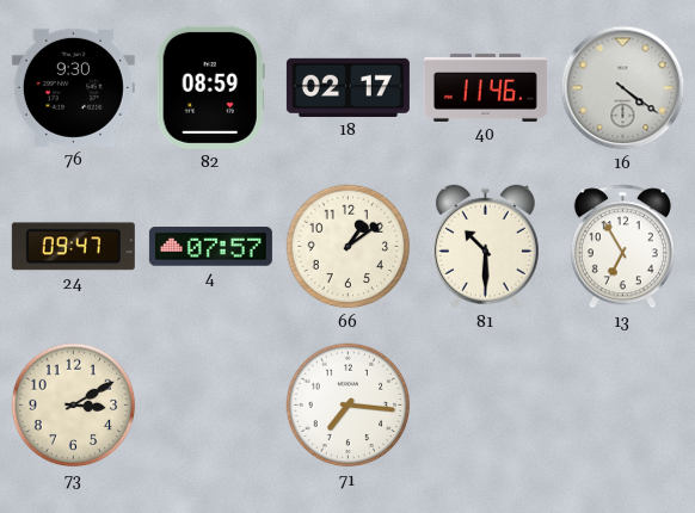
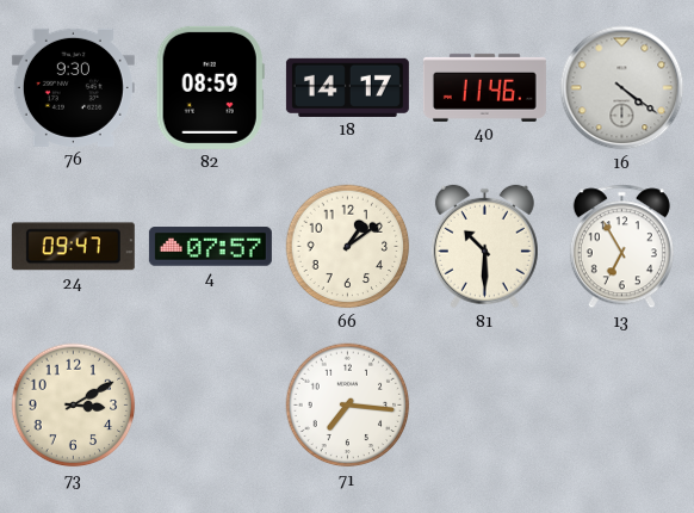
18: 02:17 -> 14:17 (347, 87)
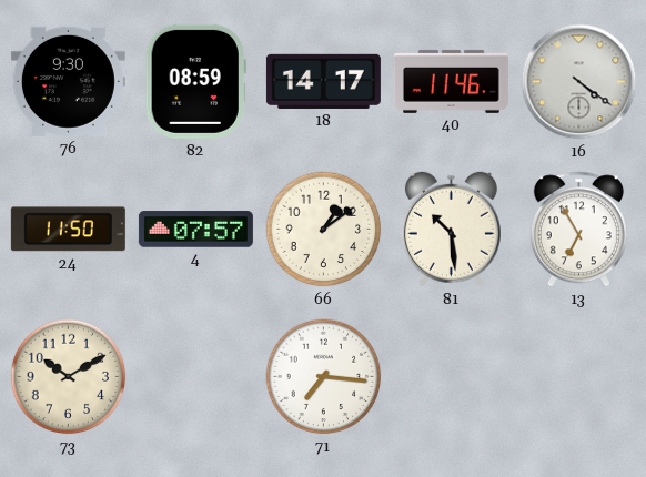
24: 09:47 -> 11:50 (68, 230)
81: 10:30 -> 10:29 (451, 230)
73: 3:10 -> 10:10 (69, 377)
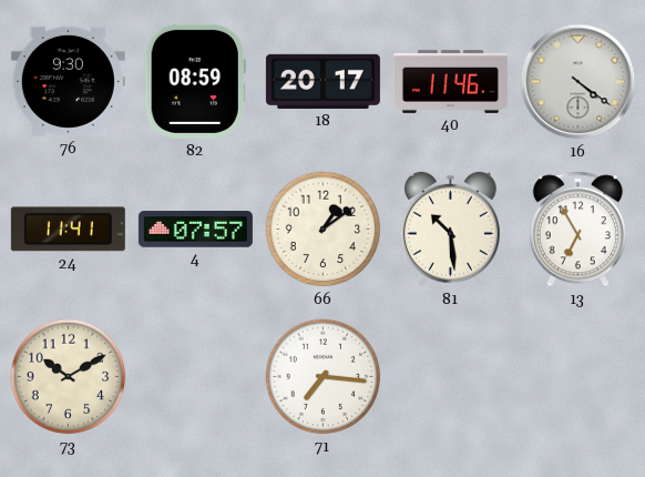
18: 14:17 -> 20:17 (322, 81)
24: 11:50 -> 11:41 (68, 230)
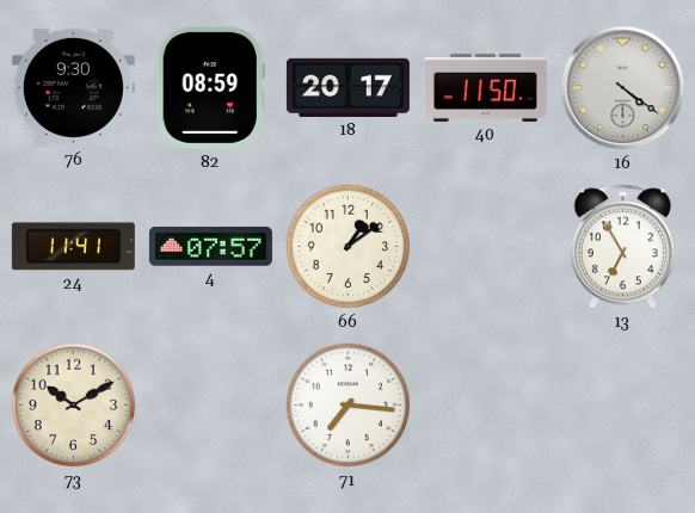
40: 11:46 -> 11:50 (485, 87)
81: 10:29 -> none (450, 230)
